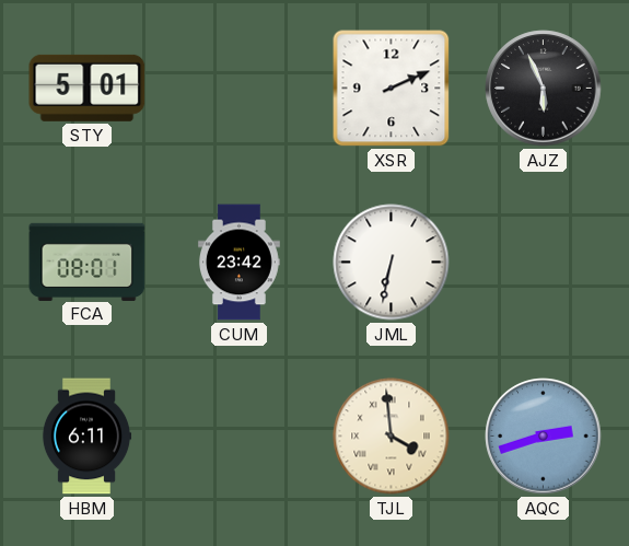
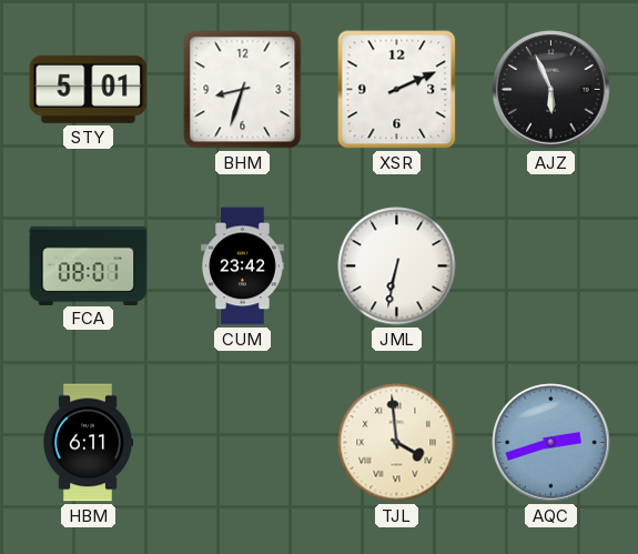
BHM: none -> 8:33 (243, 90)
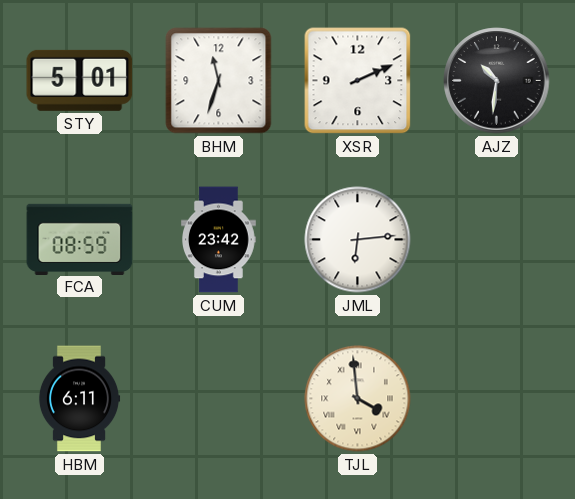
BHM: 8:33 -> 11:33 (219, 81)
AJZ: 5:56 -> 10:31 (497, 81)
FCA: 08:01 -> 08:59 (80, 239)
JML: 6:32 -> 6:14 (358, 240)
AQC: 2:42 -> none (551, 443)
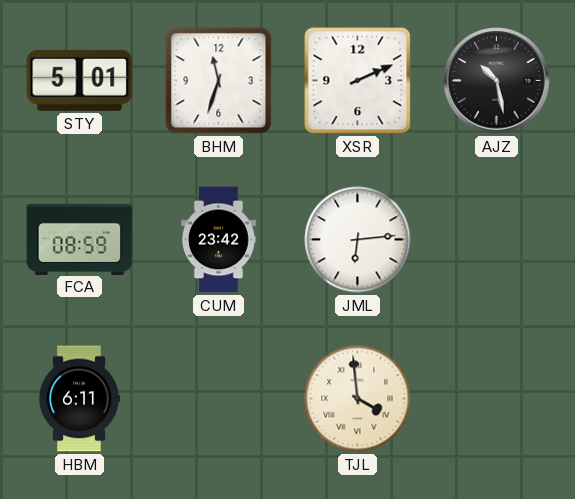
AJZ: 10:31 -> 10:28 (497, 81)
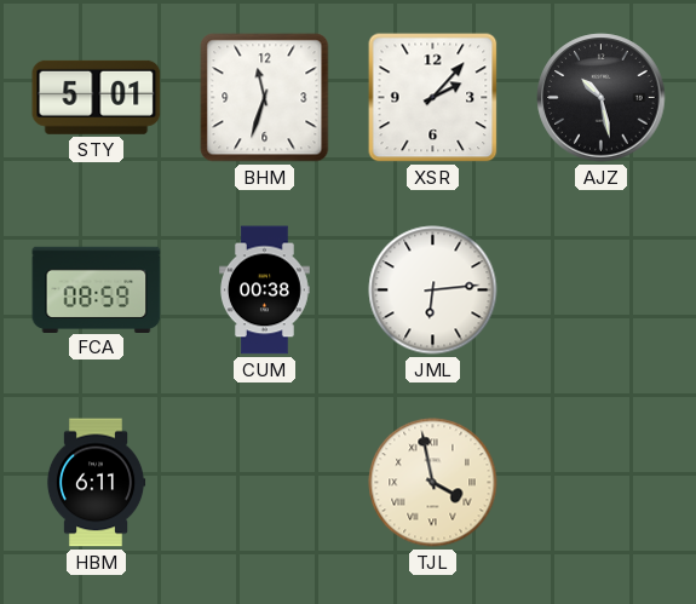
XSR: 2:11 -> 2:07 (433, 98)
CUM: 23:42 -> 00:38 (265, 291)
TJL: 3:59 -> 3:58 (433, 483)
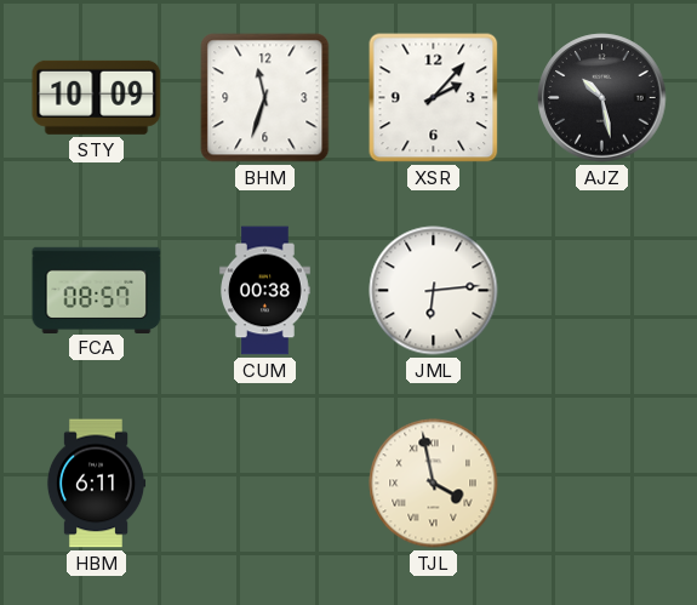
STY: 5:01 -> 10:09 (97, 97)
FCA: 08:59 -> 08:57 (97, 290)
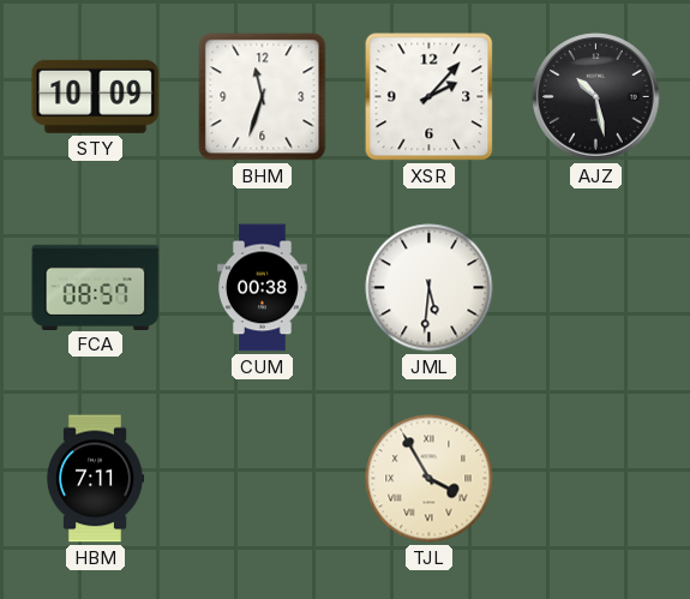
JML: 6:14 -> 5:31 (430, 288)
HBM: 6:11 -> 7:11 (95, 479)
TJL: 3:58 -> 3:55 (430, 479)
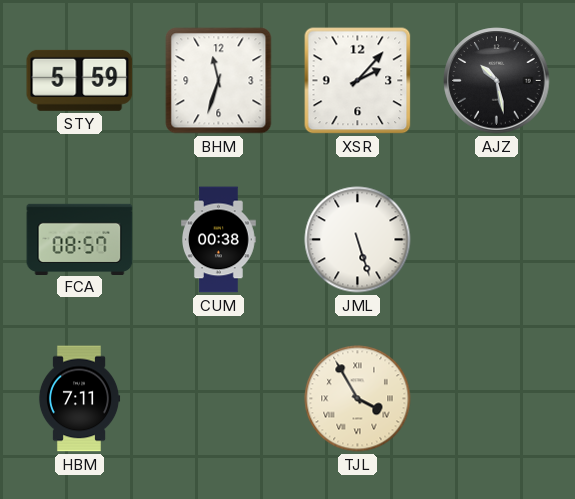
STY: 10:09 -> 5:59 (80, 80)
JML: 5:31 -> 5:27 (358, 240)
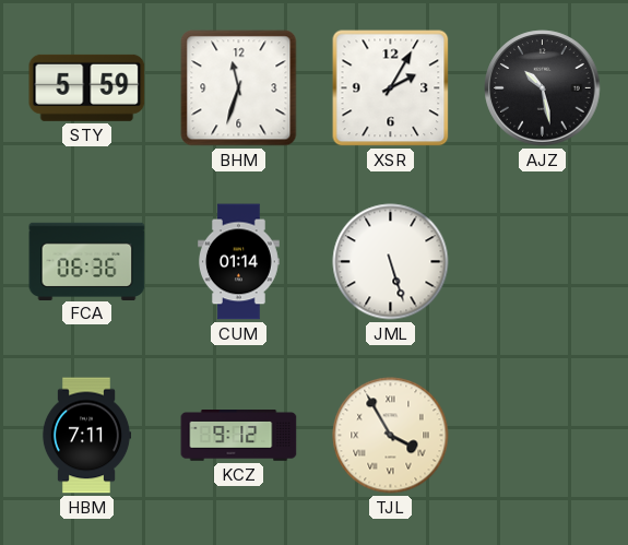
XSR: 2:07 -> 2:05 (391, 88)
FCA: 08:57 -> 06:36 (87, 261)
CUM: 00:38 -> 01:14 (239, 262)
KCZ: none -> 9:12 (239, 436)
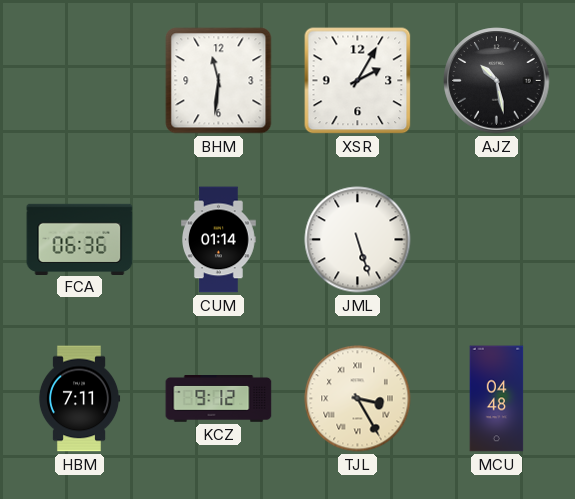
STY: 5:59 -> none (87, 87)
BHM: 11:33 -> 11:31 (219, 81)
TJL: 3:55 -> 3:25 (358, 399)
MCU: none -> 04:48 (497, 399)
